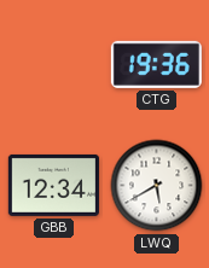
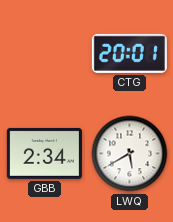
CTG: 19:36 -> 20:01 (129, 53)
GBB: 12:34 -> 2:34 (44, 153)
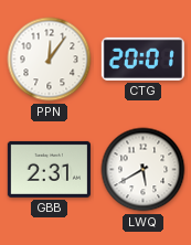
PPN: none -> 12:06 (50, 60)
GBB: 2:34 -> 2:31 (49, 169)
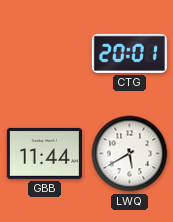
PPN: 12:06 -> none (50, 60)
GBB: 2:31 -> 11:44 (44, 153)
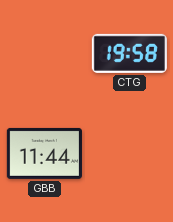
CTG: 20:01 -> 19:58 (129, 53)
LWQ: 5:40 -> none (130, 154)
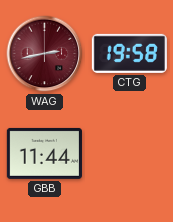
WAG: none -> 2:43 (45, 54)
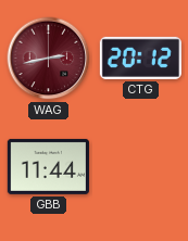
CTG: 19:58 -> 20:12 (140, 58)
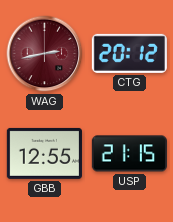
GBB: 11:44 -> 12:55 (44, 153)
USP: none -> 21:15 (129, 154)
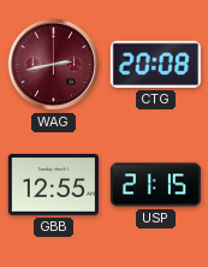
CTG: 20:12 -> 20:08 (155, 64)
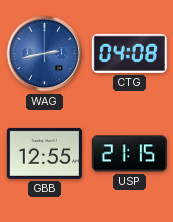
WAG dial: burgundy -> blue (45, 54)
CTG: 20:08 -> 04:08 (129, 53)
